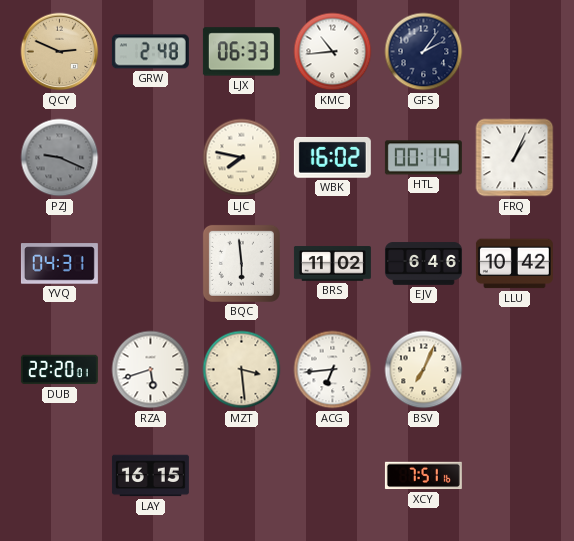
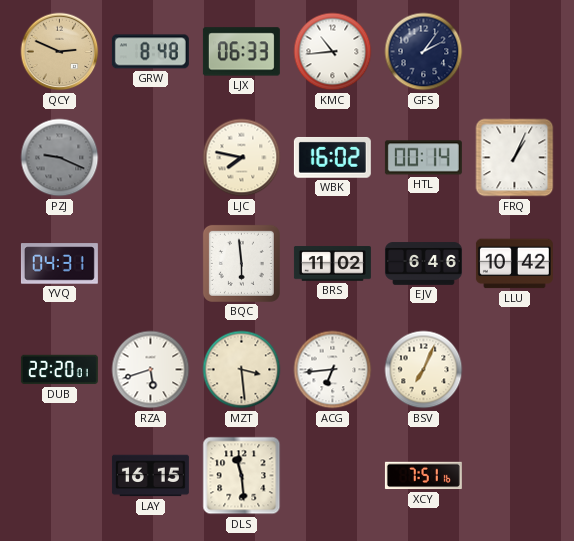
GRW: 2:48 -> 8:48 (150, 52)
DLS: none -> 11:29 (242, 476)
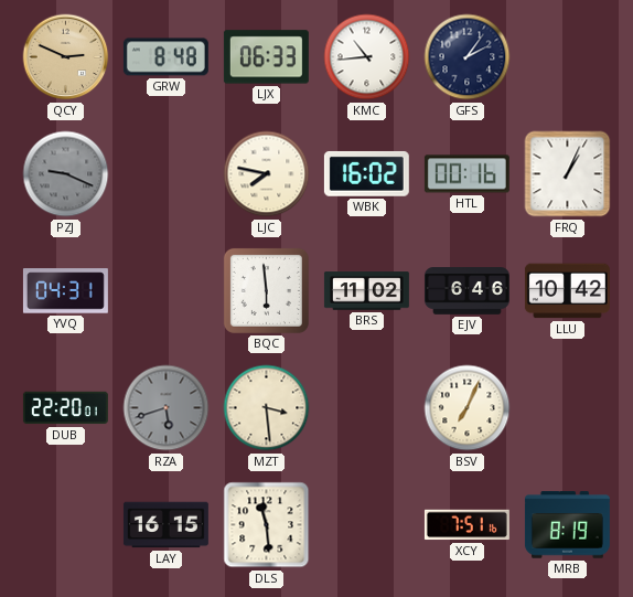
HTL: 00:14 -> 00:16 (466, 174)
RZA dial: white -> grey (167, 408)
ACG: 6:44 -> none (333, 370)
MRB: none -> 8:19 (567, 525)
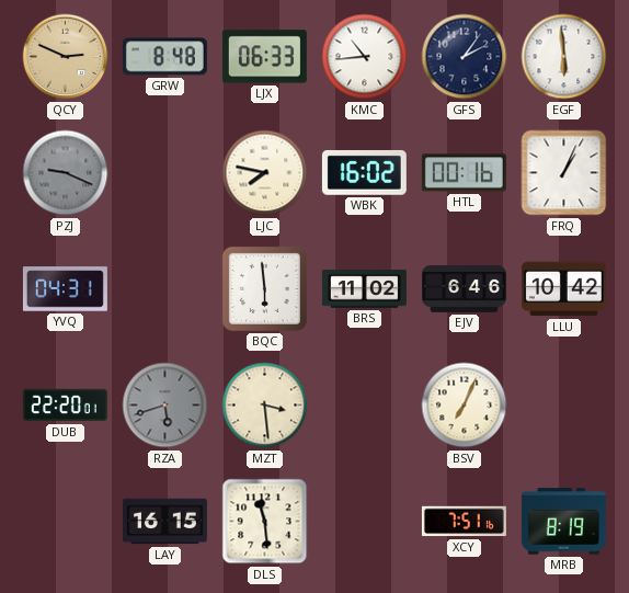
EGF: none -> 5:59 (564, 57)
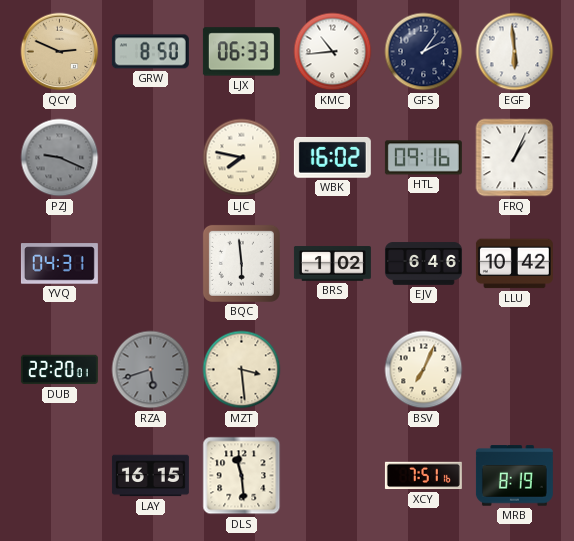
GRW: 8:48 -> 8:50 (150, 52)
HTL: 00:16 -> 09:16 (423, 158)
BRS: 11:02 -> 1:02 (332, 264)
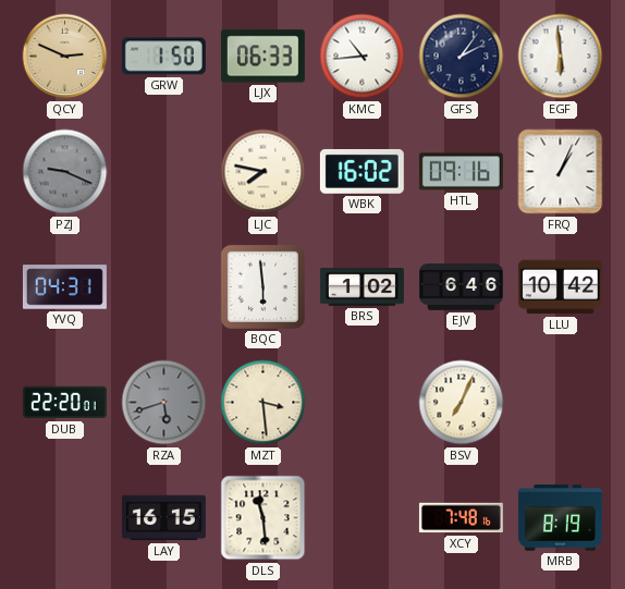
GRW: 8:50 -> 1:50 (163, 57)
XCY: 7:51 -> 7:48 (461, 518)
